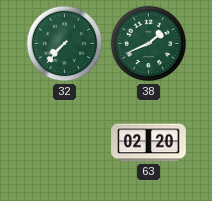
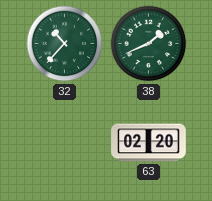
32: 7:37 -> 10:37 (65, 44)
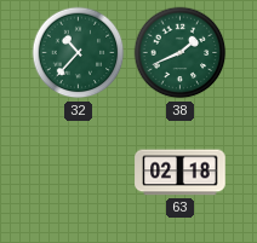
63: 02:20 -> 02:18 (181, 173)
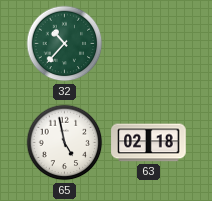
38: 1:41 -> none (181, 53)
65: none -> 4:58 (65, 143)
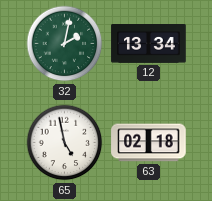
32: 10:37 -> 2:02 (65, 44)
12: none -> 13:34 (149, 44)
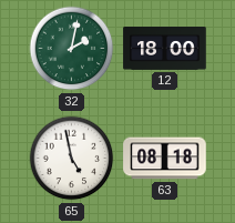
12: 13:34 -> 18:00 (165, 49)
63: 02:18 -> 08:18 (165, 159)
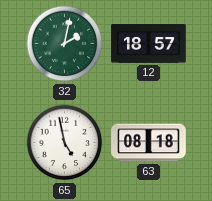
12: 18:00 -> 18:57 (149, 44)
